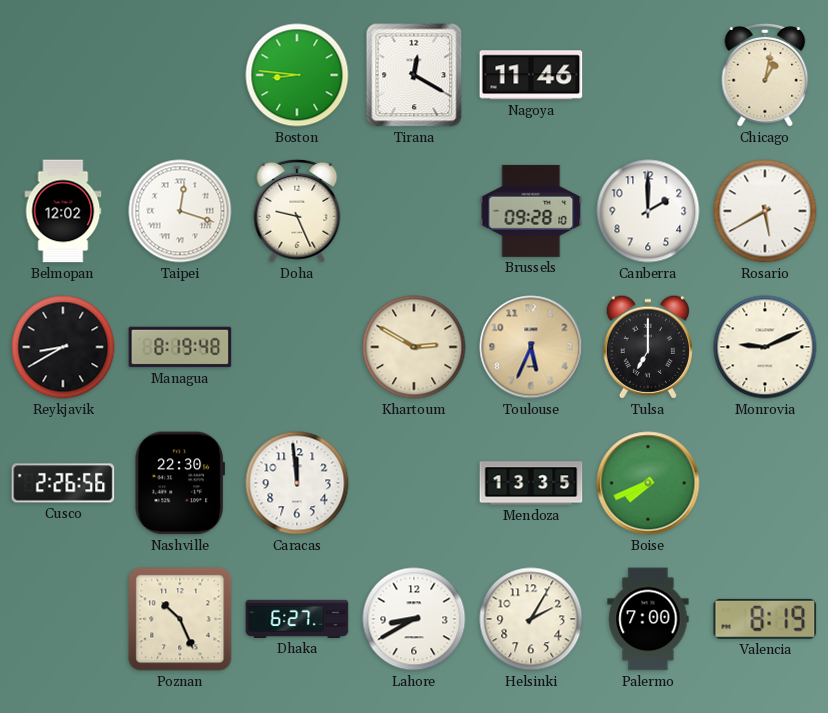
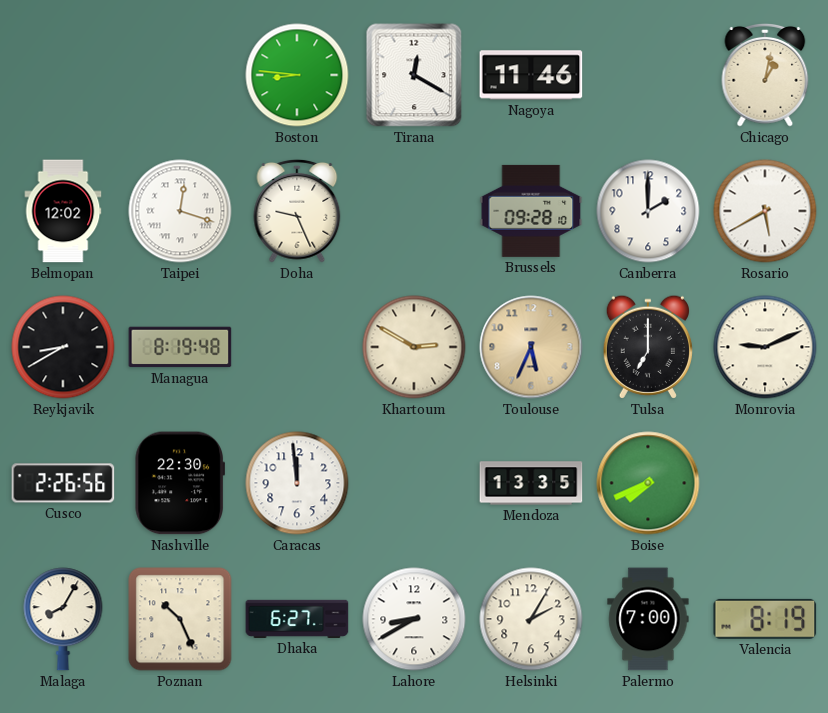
Malaga: none -> 8:05 (63, 619)
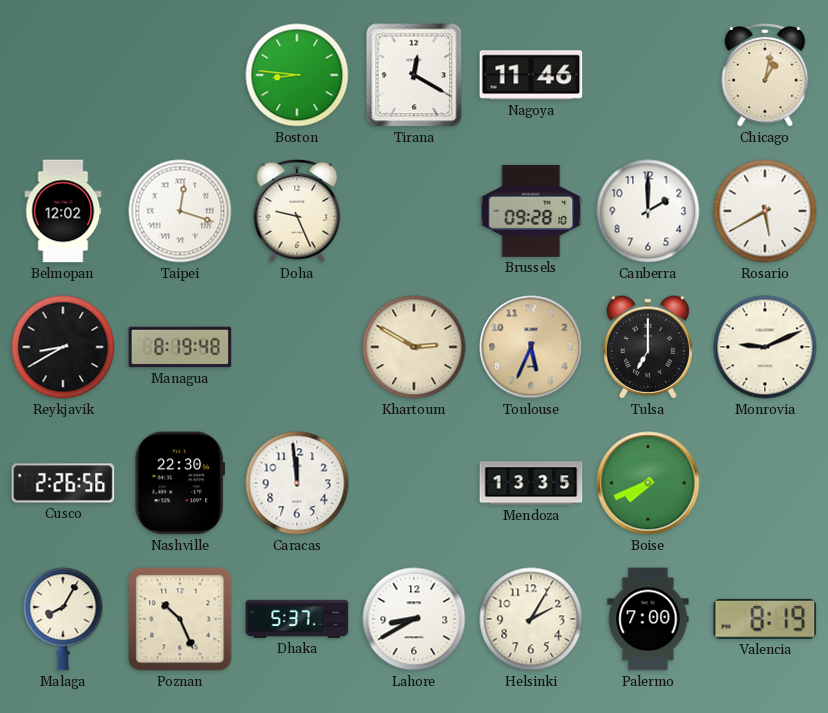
Dhaka: 6:27 -> 5:37 (297, 619)
